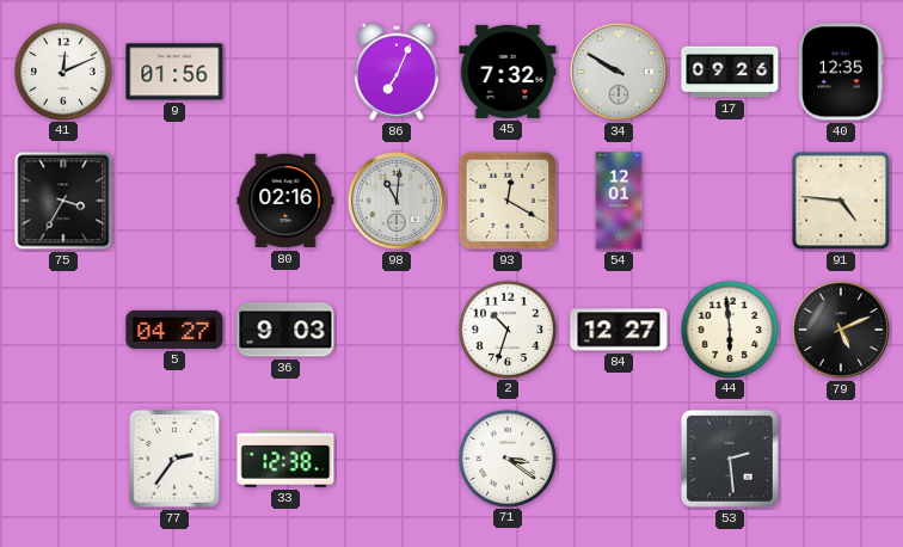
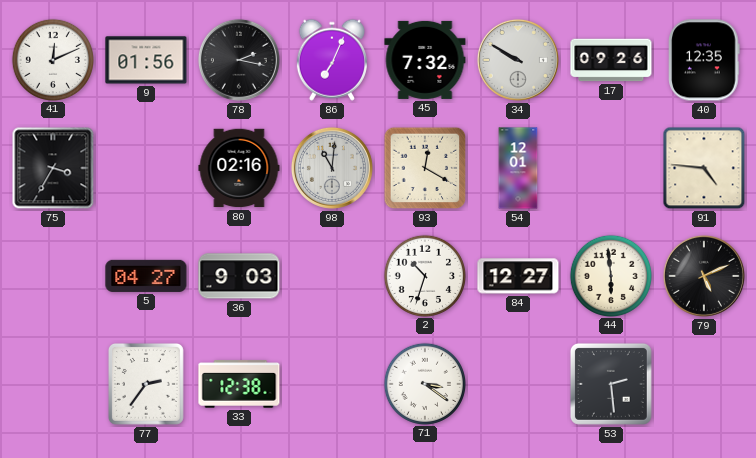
78: none -> 2:17 (239, 60)
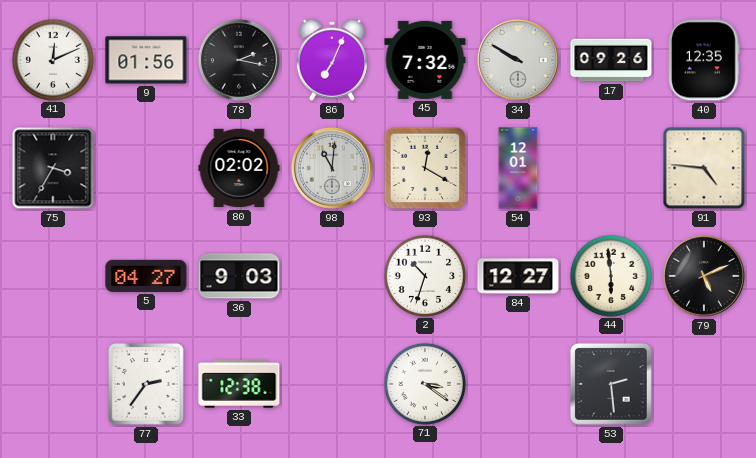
80: 02:16 -> 02:02 (239, 168)
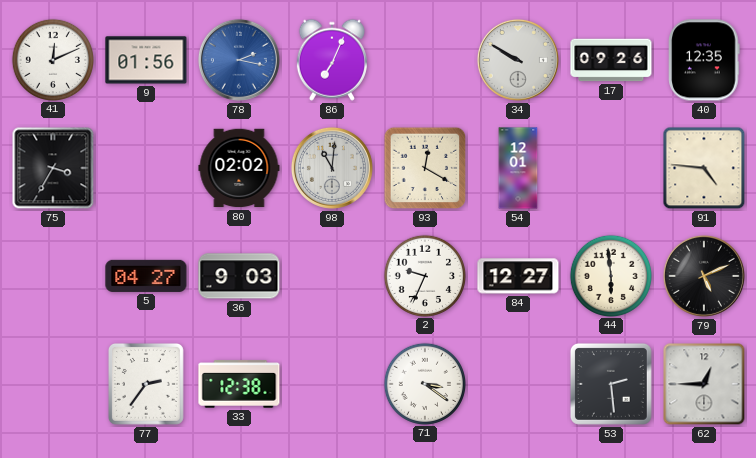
78 dial: black -> blue (239, 60)
45: 7:32 -> none (425, 60)
2: 10:33 -> 9:34 (424, 275)
62: none -> 12:45 (704, 384)
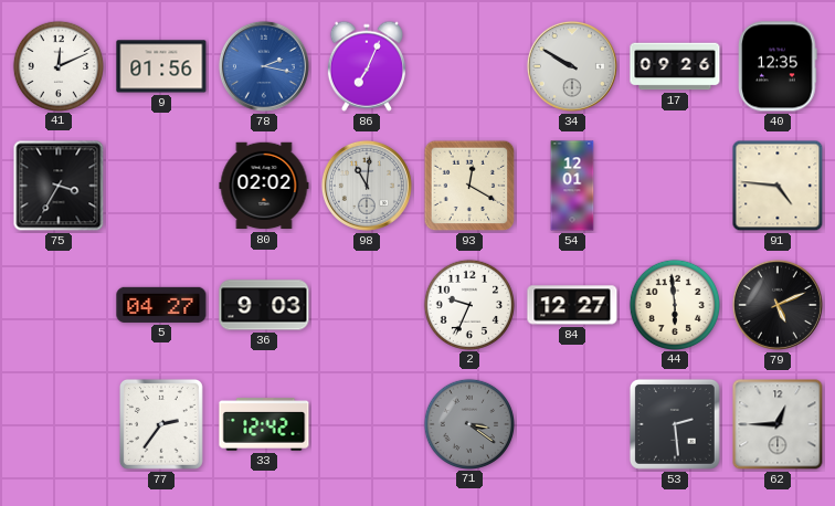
33: 12:38 -> 12:42 (264, 424)
71 dial: white -> grey (468, 423)
